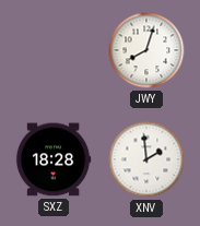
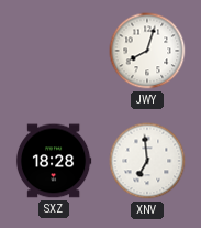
XNV: 1:59 -> 6:59 (147, 161)
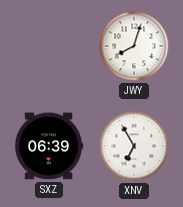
SXZ: 18:28 -> 06:39 (49, 146)
XNV: 6:59 -> 6:55 (134, 146)
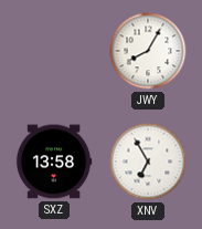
JWY: 8:03 -> 8:05 (148, 51)
SXZ: 06:39 -> 13:58 (54, 162)
